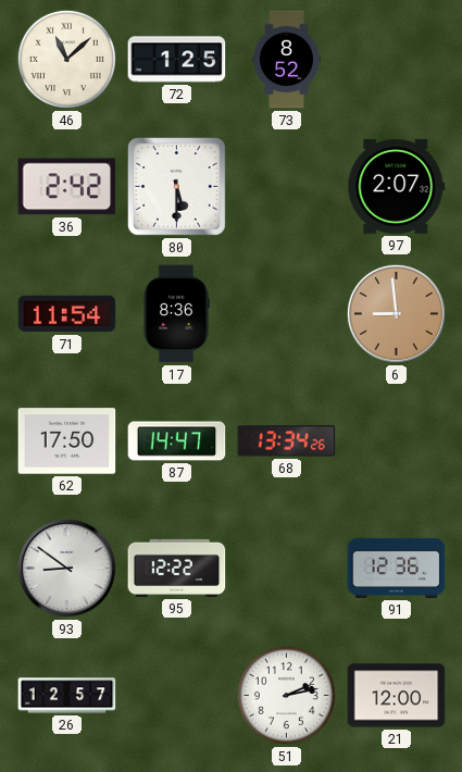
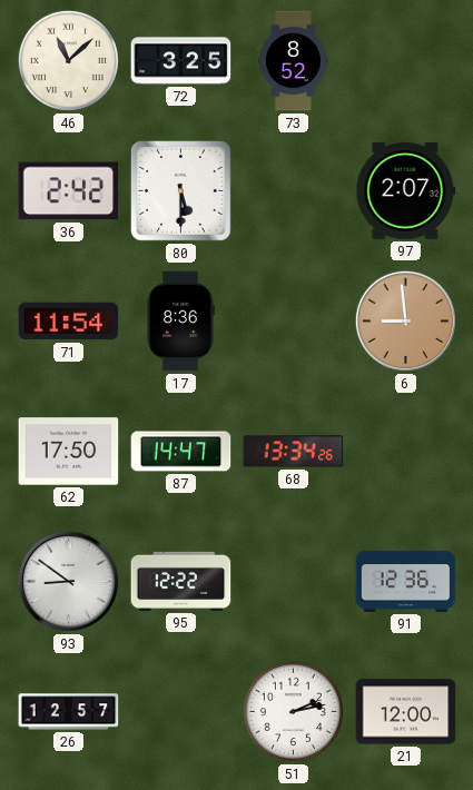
72: 1:25 -> 3:25 (181, 61)
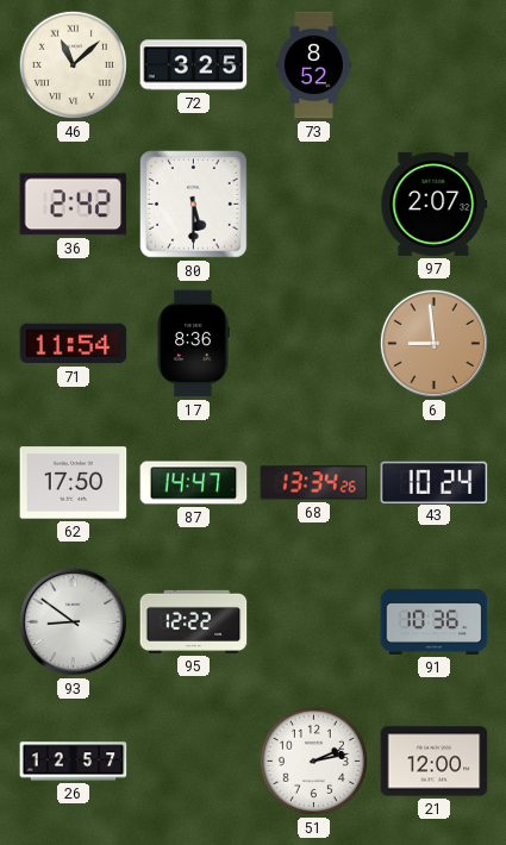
43: none -> 10:24 (435, 482)
91: 12:36 -> 10:36 (435, 621)
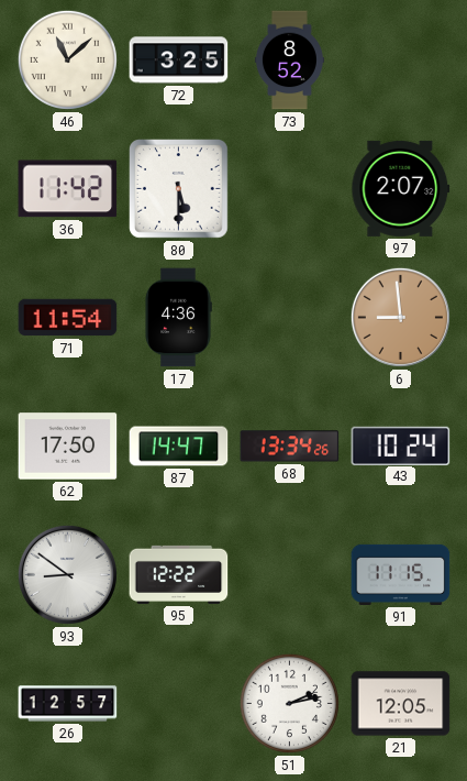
36: 2:42 -> 11:42 (68, 189)
17: 8:36 -> 4:36 (178, 318)
91: 10:36 -> 11:15 (401, 574)
21: 12:00 -> 12:05 (401, 704)
